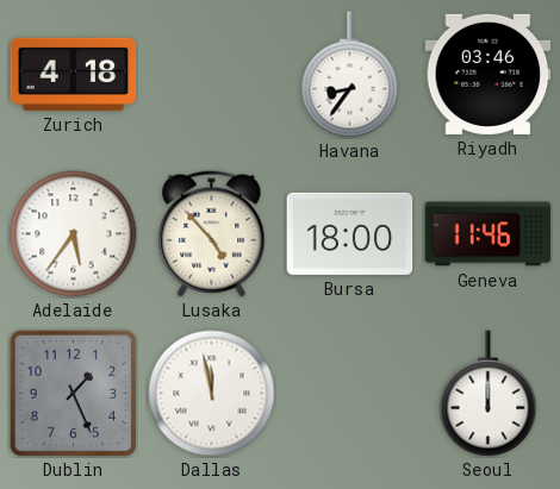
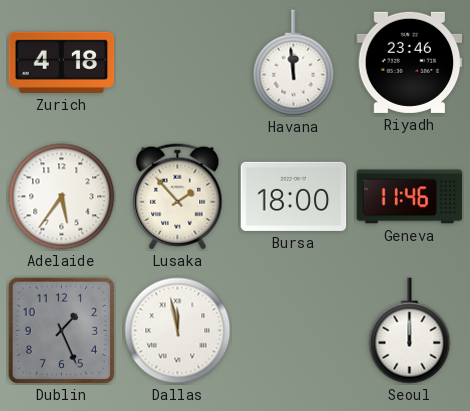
Havana: 8:36 -> 11:59 (294, 63)
Riyadh: 03:46 -> 23:46 (410, 62)
Lusaka: 4:53 -> 1:53 (178, 197)
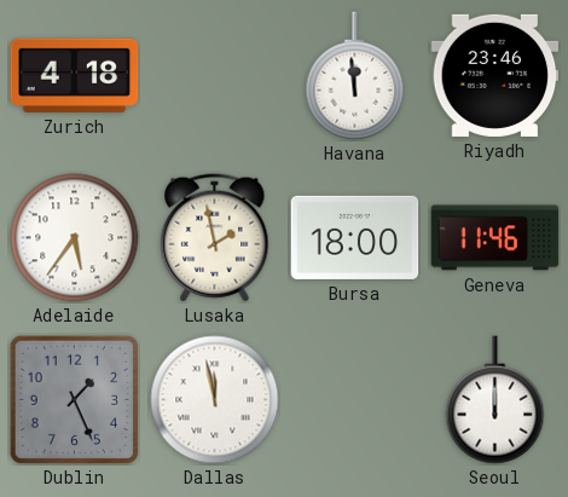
Lusaka: 1:53 -> 1:58 (215, 238)
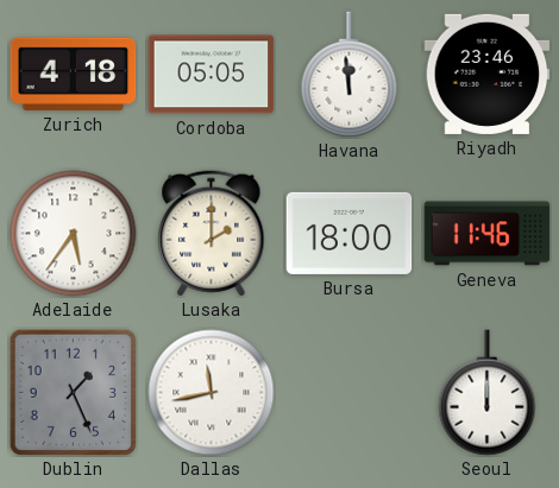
Cordoba: none -> 05:05 (212, 75)
Lusaka: 1:58 -> 2:00 (212, 234)
Dallas: 11:58 -> 11:43 (212, 393)
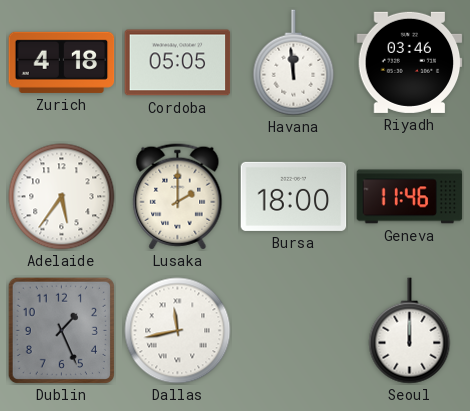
Riyadh: 23:46 -> 03:46 (410, 62)
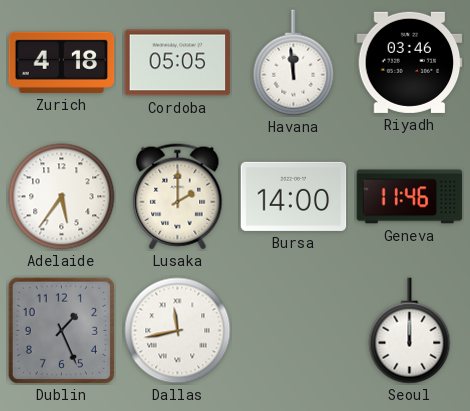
Bursa: 18:00 -> 14:00 (294, 196)
